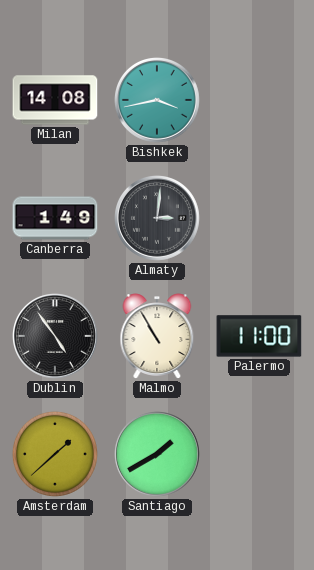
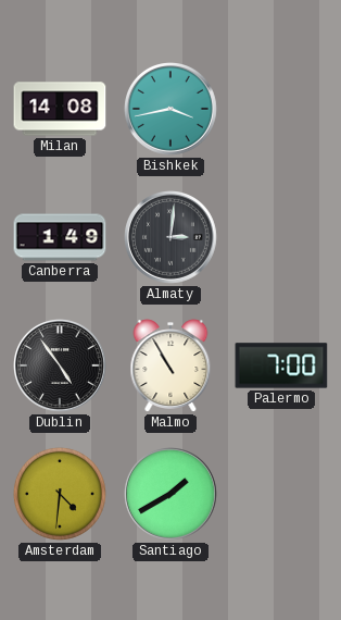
Palermo: 11:00 -> 7:00 (281, 365)
Amsterdam: 1:38 -> 4:31 (60, 494)
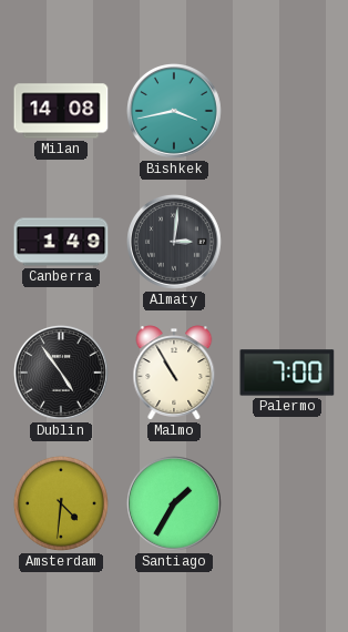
Santiago: 1:40 -> 1:35 (175, 504)
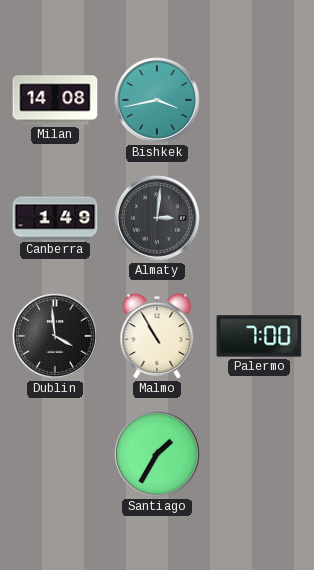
Dublin: 4:54 -> 3:59 (56, 337)
Amsterdam: 4:31 -> none (61, 503)
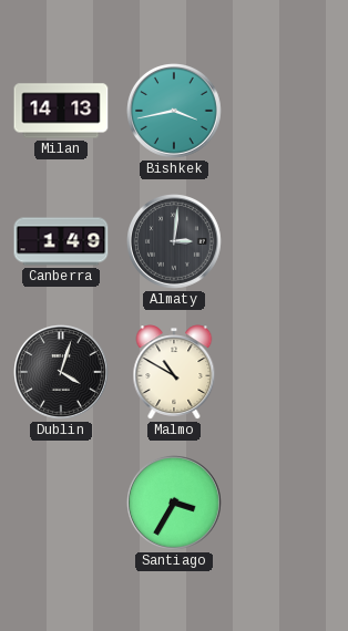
Milan: 14:08 -> 14:13 (61, 111)
Dublin: 3:59 -> 4:03 (62, 373)
Malmo: 10:55 -> 10:50 (174, 372)
Palermo: 7:00 -> none (259, 336)
Santiago: 1:35 -> 3:35 (175, 504)
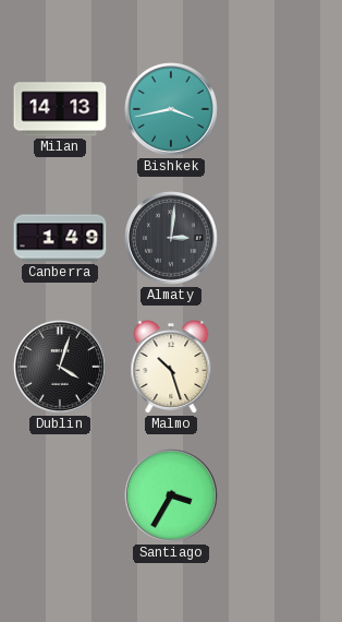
Malmo: 10:50 -> 10:27 (171, 367)
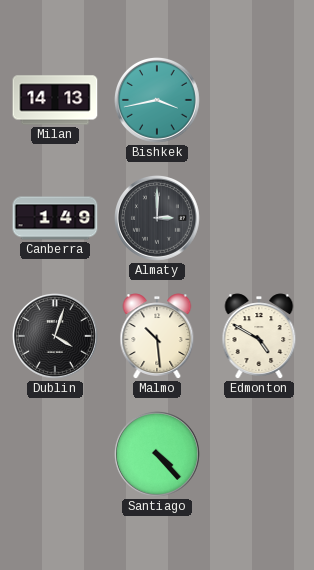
Almaty: 3:01 -> 3:00 (158, 219)
Malmo: 10:27 -> 10:29 (157, 336)
Edmonton: none -> 4:50 (259, 336)
Santiago: 3:35 -> 4:23 (158, 455)
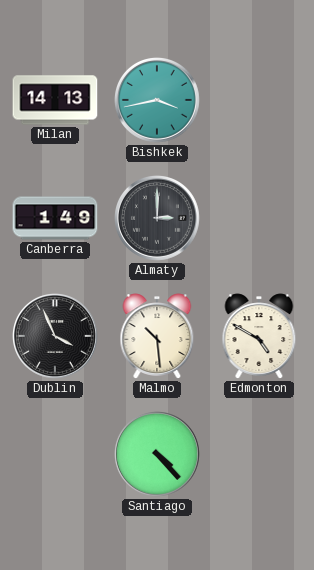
Dublin: 4:03 -> 3:56 (56, 337)
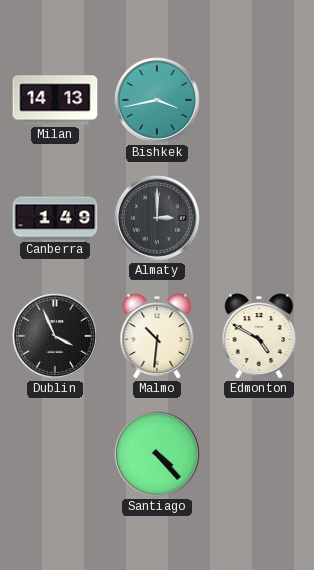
Malmo: 10:29 -> 10:31 (157, 336)
